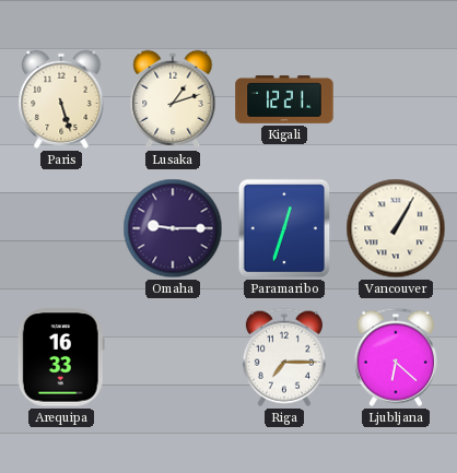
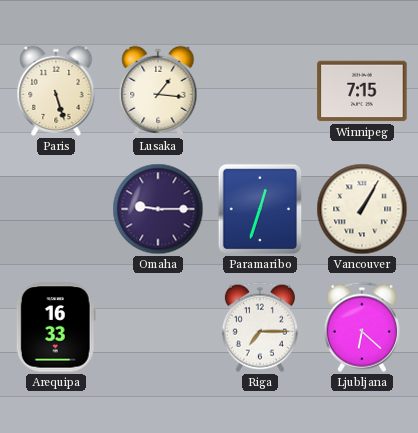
Lusaka: 1:12 -> 1:16 (158, 91)
Kigali: 12:21 -> none (284, 100)
Winnipeg: none -> 7:15 (362, 91)
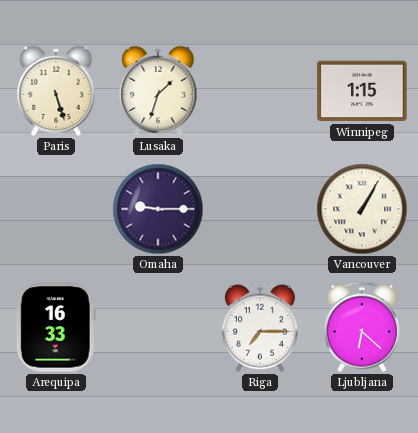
Lusaka: 1:16 -> 1:33 (158, 91)
Winnipeg: 7:15 -> 1:15 (362, 91)
Paramaribo: 12:33 -> none (260, 209)
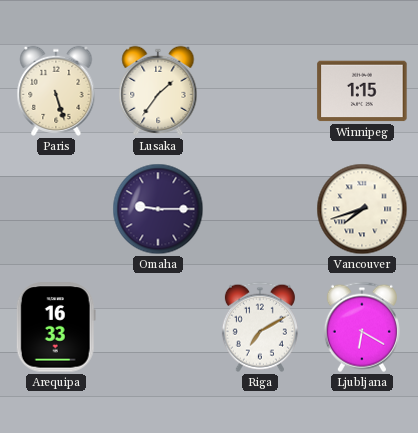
Lusaka: 1:33 -> 1:36 (158, 91)
Vancouver: 1:05 -> 7:42 (362, 209)
Riga: 7:15 -> 7:10 (260, 327)
Ljubljana: 6:22 -> 6:20 (362, 327)
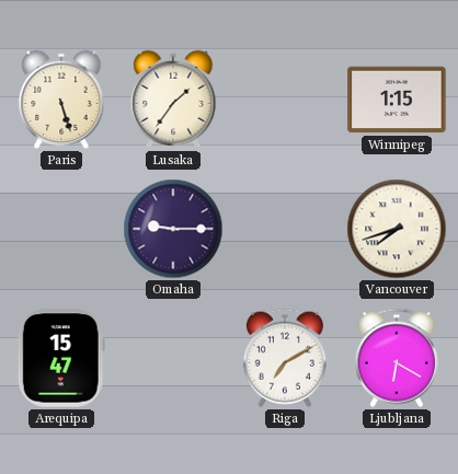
Arequipa: 16:33 -> 15:47 (61, 358)
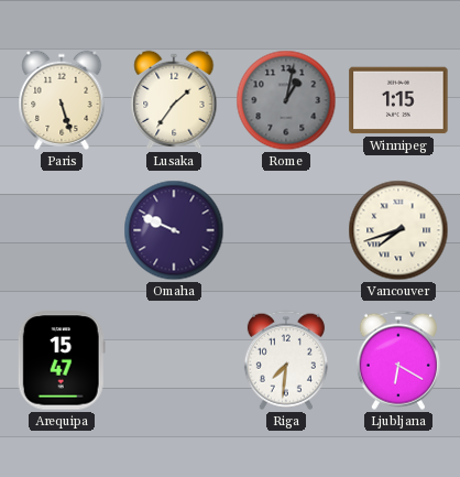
Rome: none -> 1:02 (286, 100)
Omaha: 9:15 -> 9:49 (174, 230)
Riga: 7:10 -> 7:31 (286, 360)
